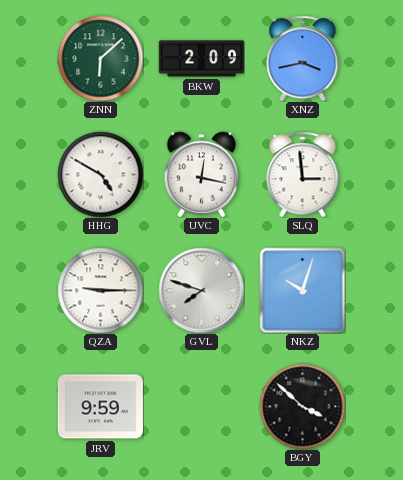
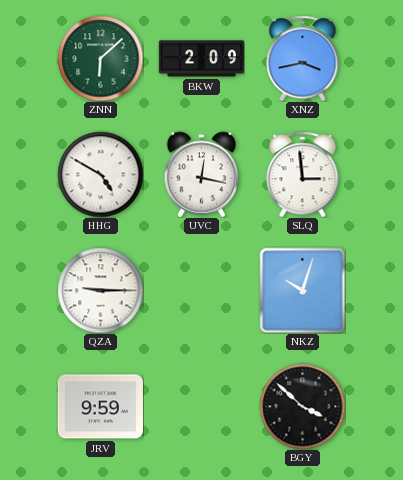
GVL: 7:48 -> none (201, 290)
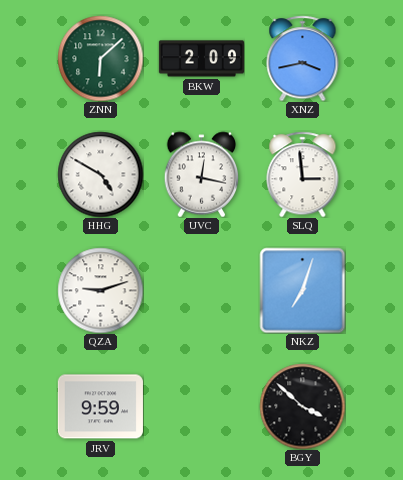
QZA: 9:15 -> 9:12 (100, 290)
NKZ: 10:03 -> 7:03 (302, 290)
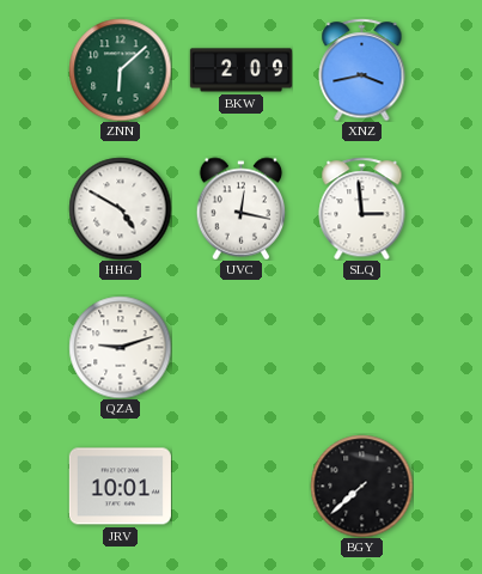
NKZ: 7:03 -> none (302, 290)
JRV: 9:59 -> 10:01 (120, 487)
BGY: 3:52 -> 7:38 (361, 486)
